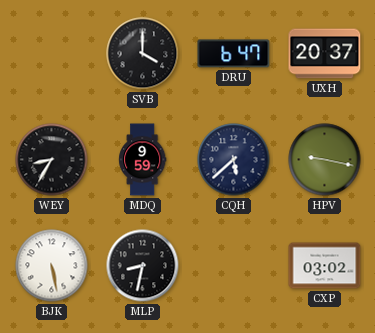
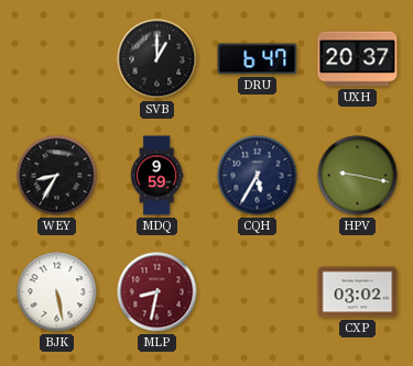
SVB: 4:00 -> 1:00 (157, 59)
CQH: 5:38 -> 5:35 (258, 176)
MLP dial: black -> burgundy (157, 292)
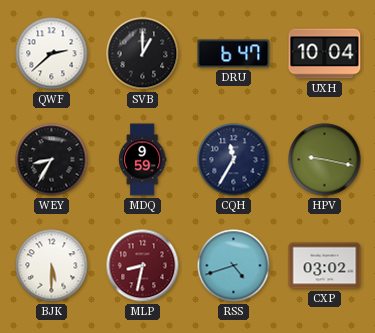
QWF: none -> 2:38 (52, 54)
UXH: 20:37 -> 10:04 (325, 54)
CQH: 5:35 -> 11:35 (234, 160)
BJK: 5:28 -> 5:30 (52, 266)
RSS: none -> 4:42 (234, 266)
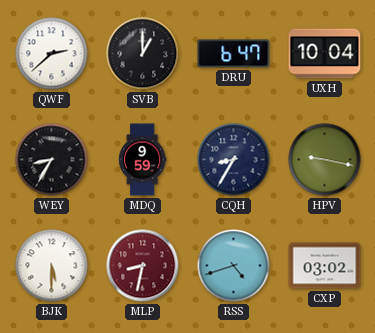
CQH: 11:35 -> 8:35 (234, 160)
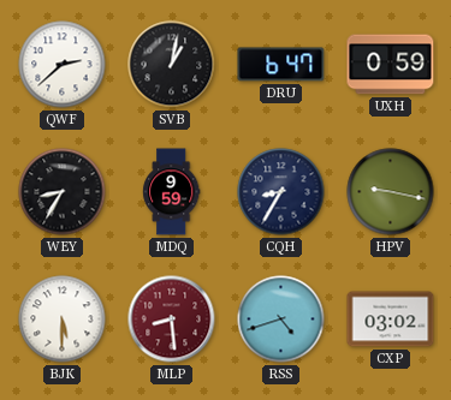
SVB: 1:00 -> 1:02 (172, 65)
UXH: 10:04 -> 0:59 (391, 65)
MLP: 8:32 -> 8:29 (172, 320)
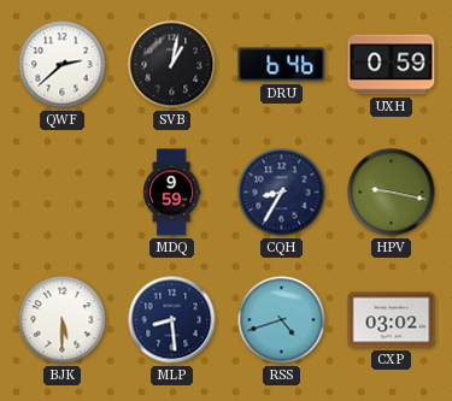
DRU: 6:47 -> 6:46 (282, 65)
WEY: 8:35 -> none (63, 192)
MLP dial: burgundy -> navy (172, 320)
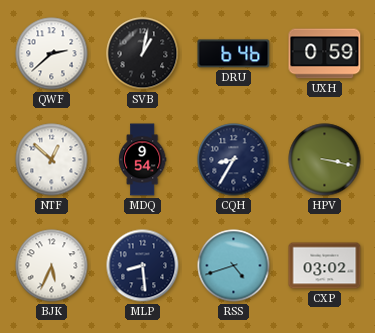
NTF: none -> 12:52 (52, 160)
MDQ: 9:59 -> 9:54 (143, 160)
HPV: 9:17 -> 3:17 (325, 160)
BJK: 5:30 -> 5:34 (52, 266)
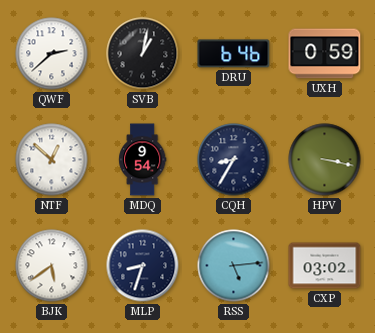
BJK: 5:34 -> 5:39 (52, 266)
MLP: 8:29 -> 8:33 (143, 266)
RSS: 4:42 -> 5:14 (234, 266)
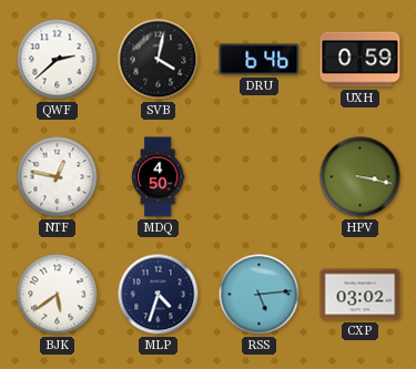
SVB: 1:02 -> 4:02 (159, 60)
NTF: 12:52 -> 12:47 (58, 177)
MDQ: 9:54 -> 4:50 (159, 177)
CQH: 8:35 -> none (234, 160)
MLP: 8:33 -> 4:33 (159, 295)
